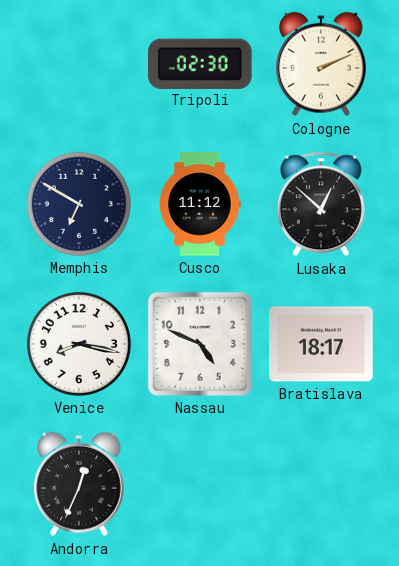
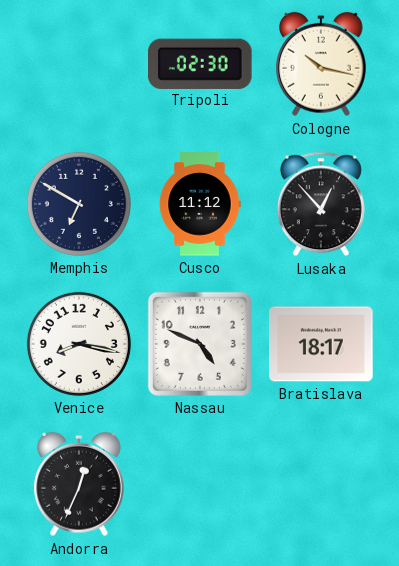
Cologne: 2:11 -> 10:17 (321, 64)
Lusaka: 12:52 -> 12:53 (321, 204)
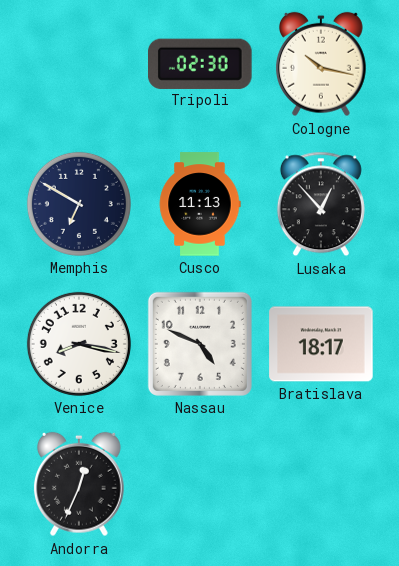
Cusco: 11:12 -> 11:13 (200, 204)
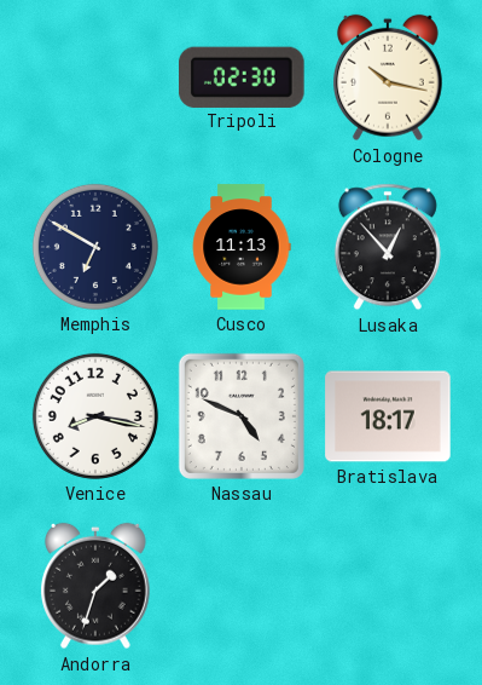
Andorra: 12:34 -> 1:33 (95, 586)
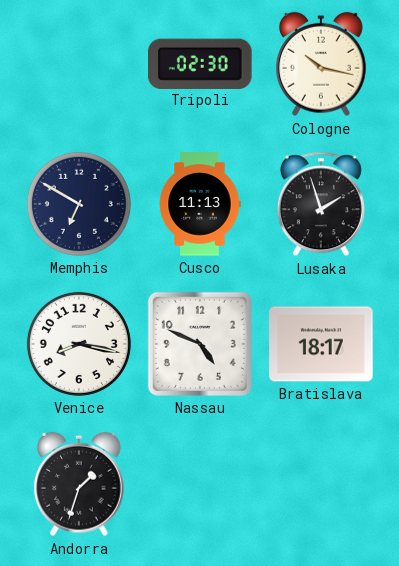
Lusaka: 12:53 -> 1:57 (321, 204)
